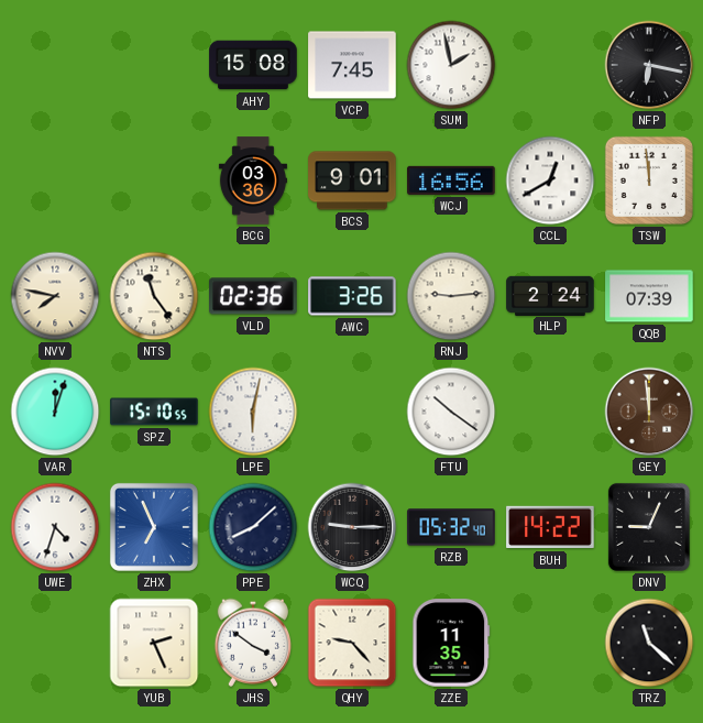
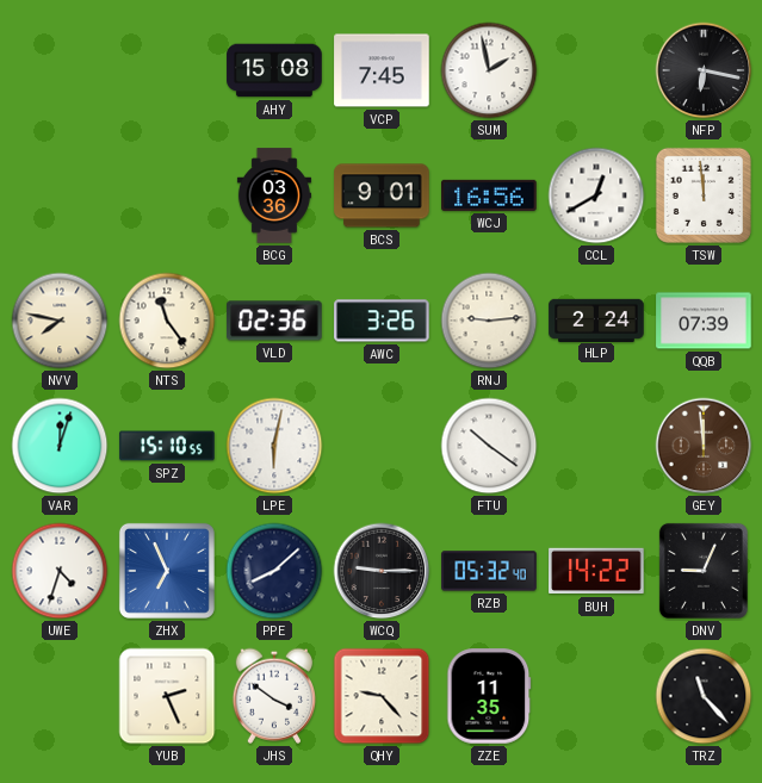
TRZ: 11:22 -> 11:23 (704, 696)
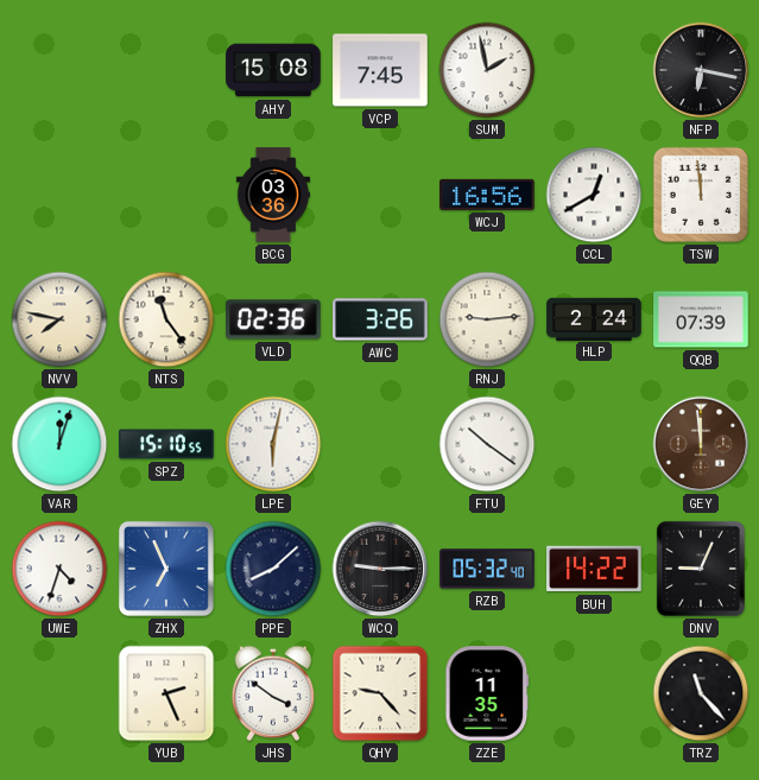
BCS: 9:01 -> none (382, 195)
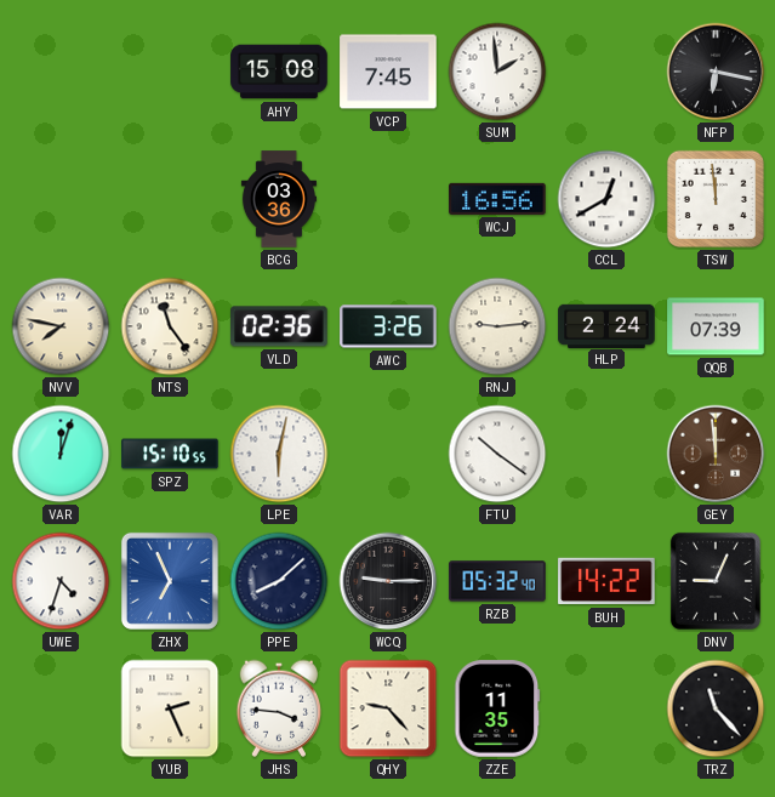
SUM: 1:58 -> 1:59 (497, 72)
JHS: 3:51 -> 3:46 (279, 708)
